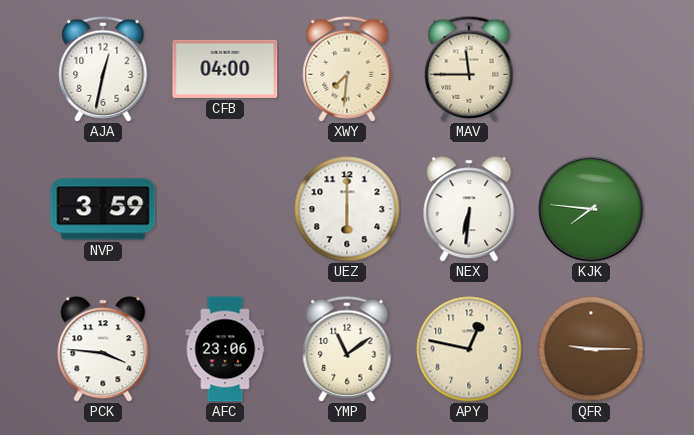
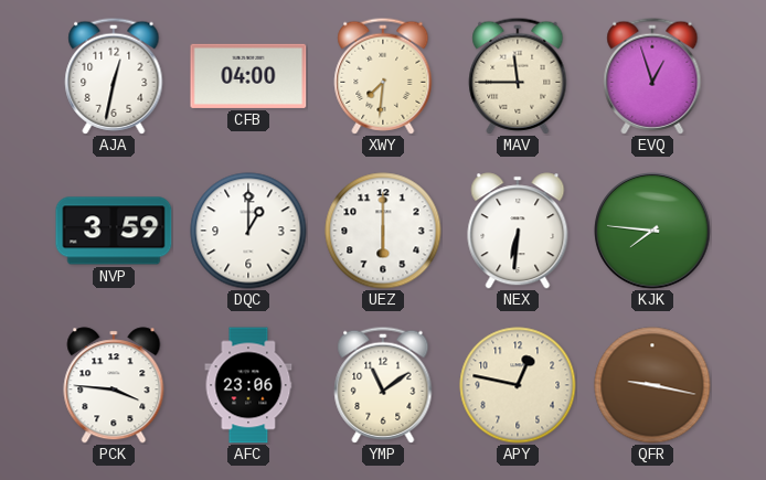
EVQ: none -> 12:57 (652, 76)
DQC: none -> 1:00 (248, 231)
QFR: 9:15 -> 9:17 (652, 385)
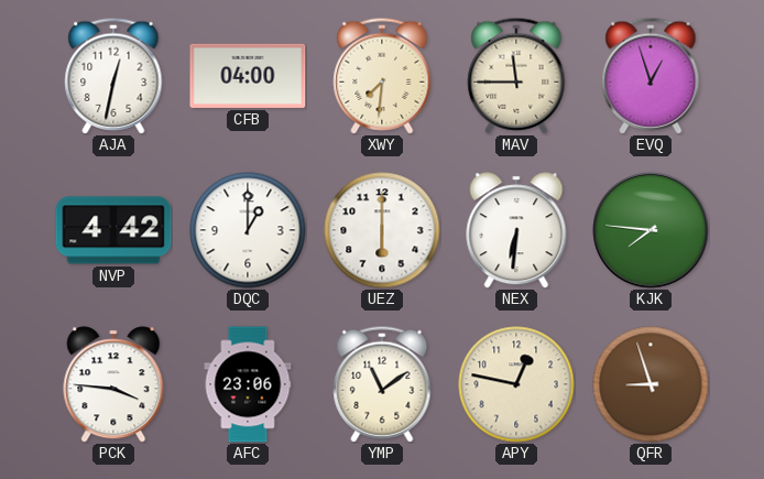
NVP: 3:59 -> 4:42 (113, 230)
QFR: 9:17 -> 8:57 (651, 384)
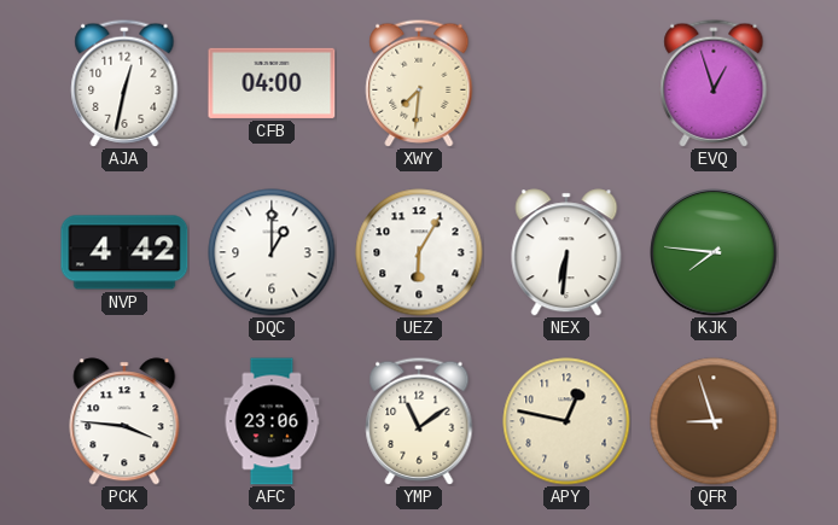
MAV: 11:45 -> none (516, 76)
UEZ: 6:00 -> 6:05 (419, 252)
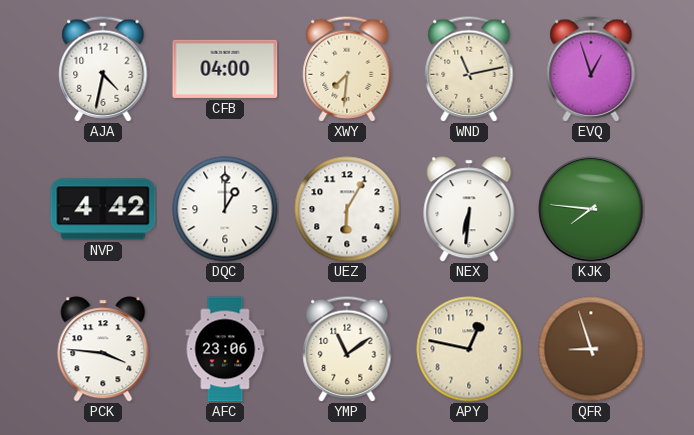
AJA: 12:32 -> 4:32 (103, 69)
WND: none -> 11:13 (469, 69)
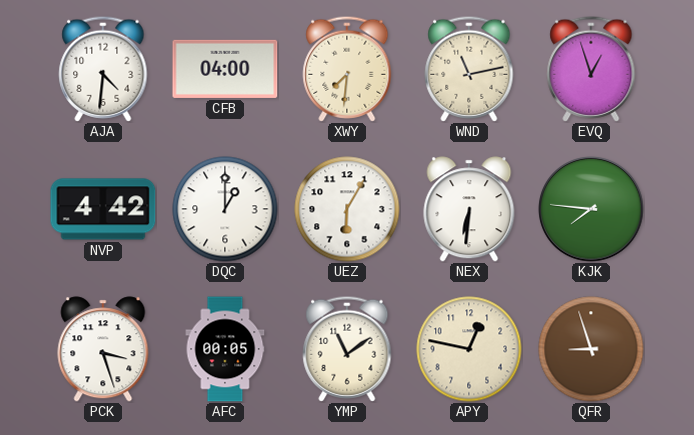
AJA: 4:32 -> 4:31 (103, 69)
PCK: 3:46 -> 3:27 (103, 349)
AFC: 23:06 -> 00:05 (225, 349)
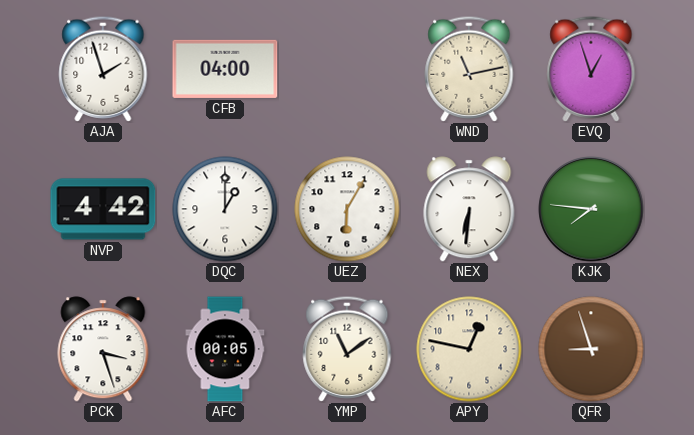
AJA: 4:31 -> 1:57 (103, 69)
XWY: 7:31 -> none (347, 69)
